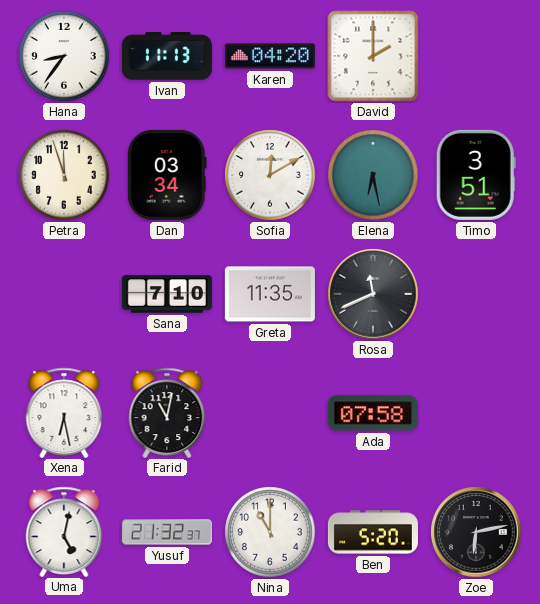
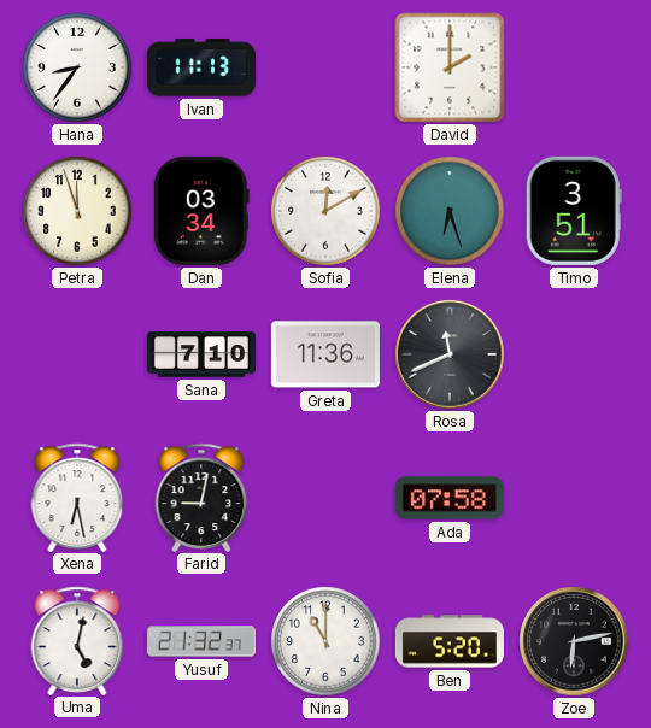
Karen: 04:20 -> none (270, 56)
Elena: 6:28 -> 6:27 (450, 211)
Greta: 11:35 -> 11:36 (325, 354)
Farid: 11:02 -> 9:02 (201, 497)
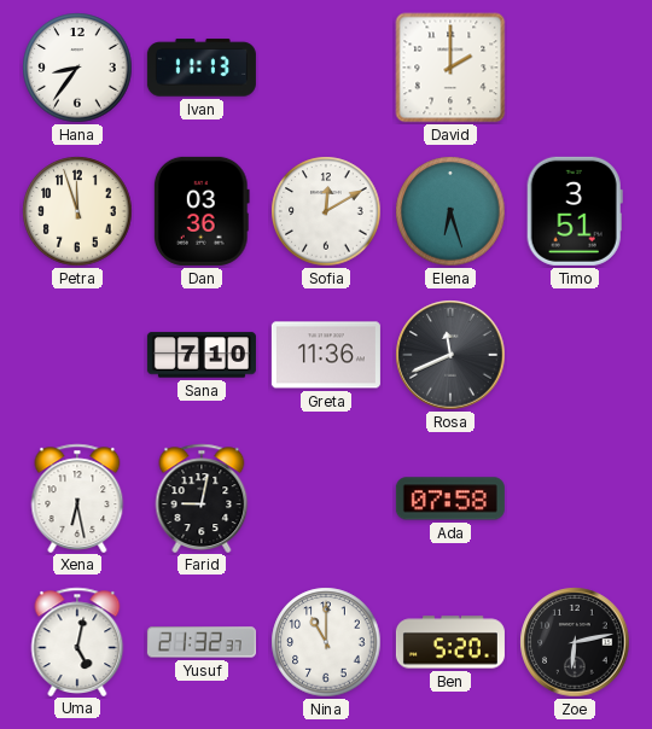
Dan: 03:34 -> 03:36 (202, 211)
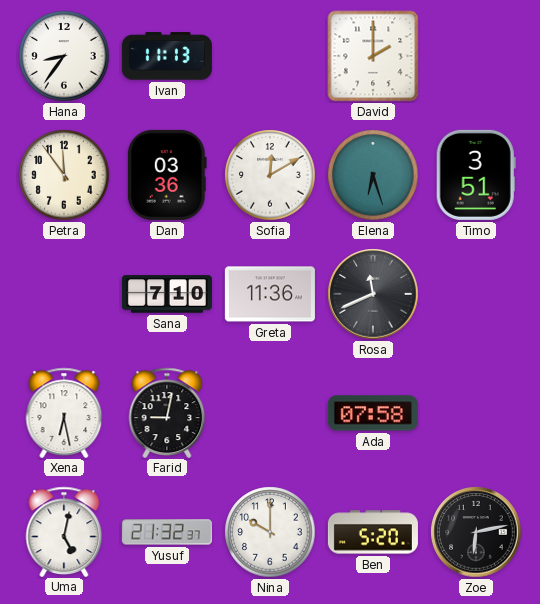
Petra: 11:57 -> 11:54 (64, 175)
Nina: 11:00 -> 10:00 (270, 532)
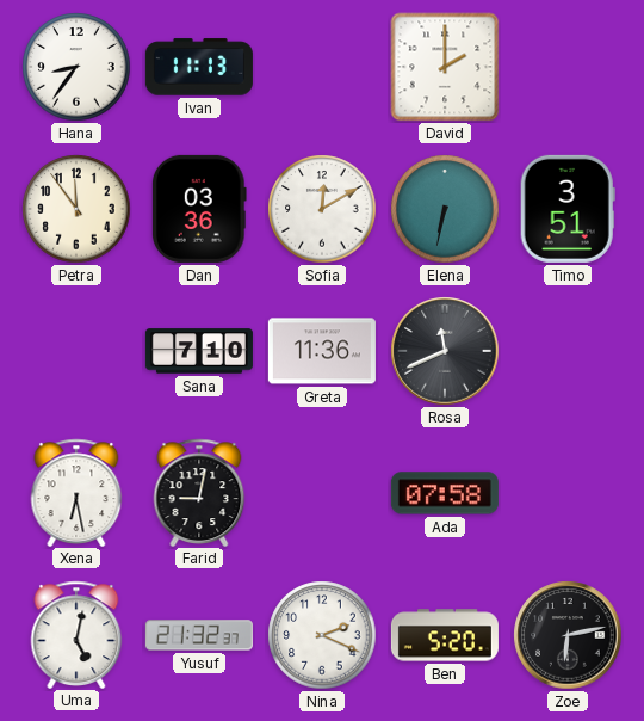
Elena: 6:27 -> 6:32 (445, 209)
Nina: 10:00 -> 2:19 (322, 635)
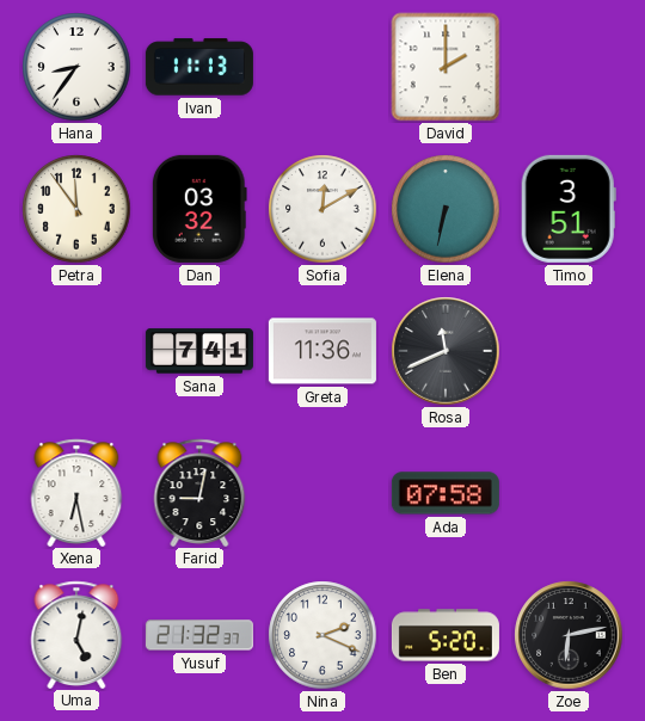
Dan: 03:36 -> 03:32 (199, 209)
Sana: 7:10 -> 7:41 (199, 351)
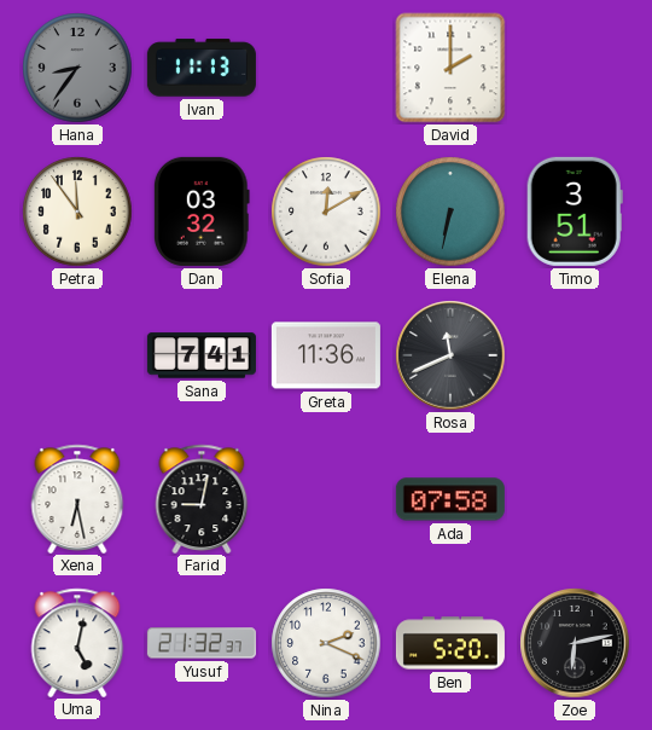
Hana dial: white -> grey (77, 68)
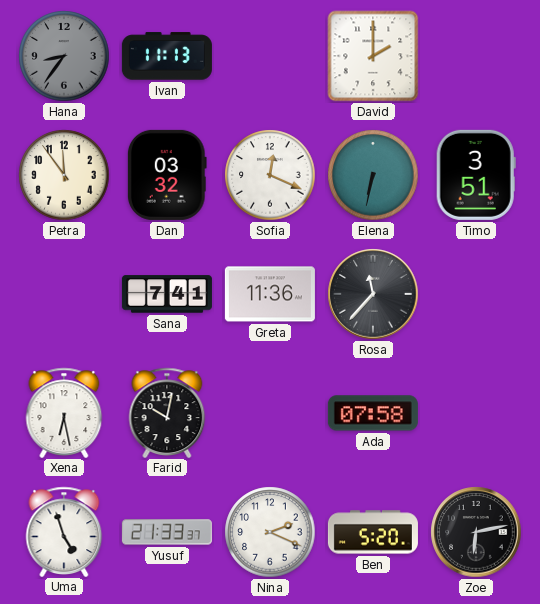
Sofia: 12:10 -> 12:19 (270, 175)
Rosa: 11:41 -> 11:37 (373, 294)
Farid: 9:02 -> 10:02 (167, 412)
Uma: 5:02 -> 4:57 (64, 531)
Yusuf: 21:32 -> 21:33 (167, 532)
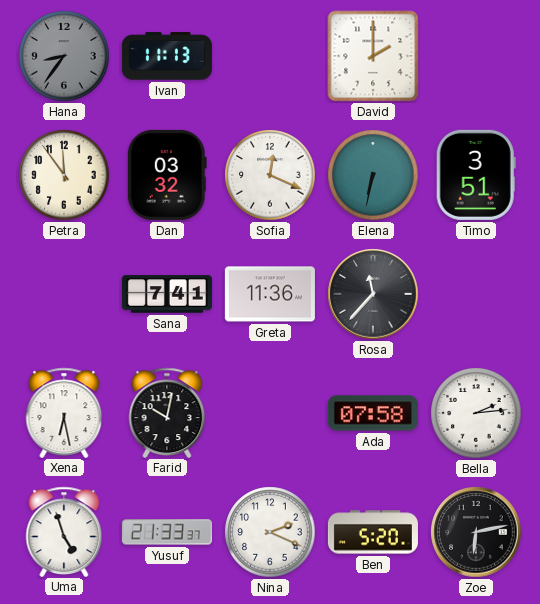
Bella: none -> 2:14 (476, 413)
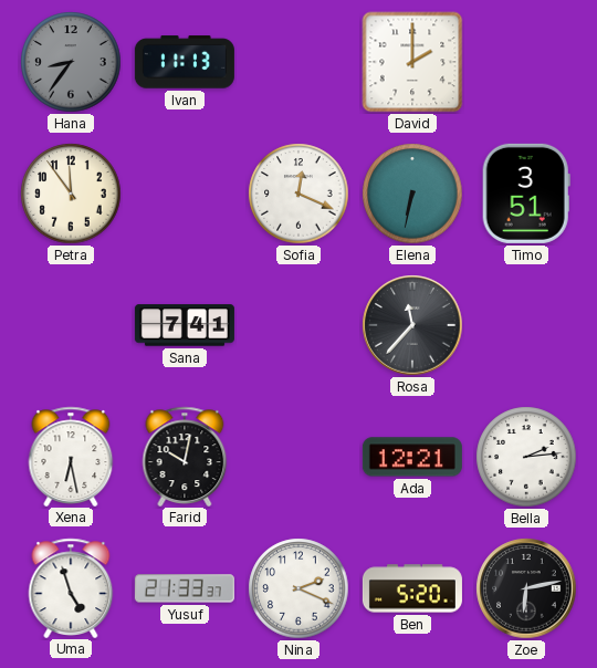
Dan: 03:32 -> none (167, 175)
Greta: 11:36 -> none (270, 294)
Ada: 07:58 -> 12:21 (412, 457)
